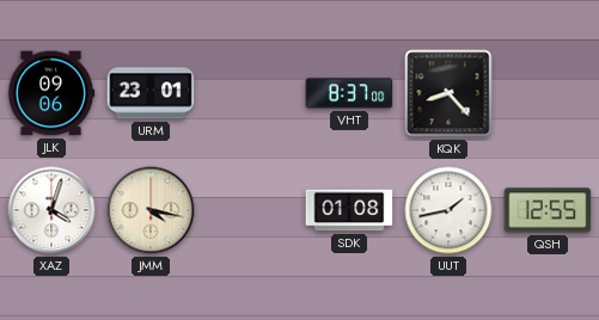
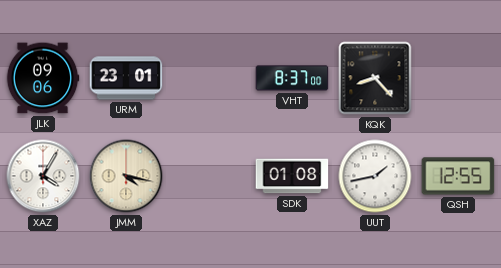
XAZ: 4:03 -> 4:05 (43, 176)
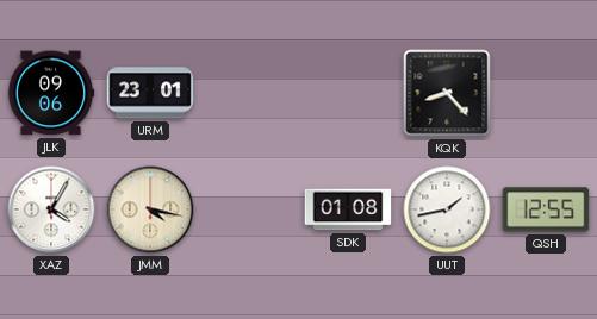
VHT: 8:37 -> none (292, 78)
